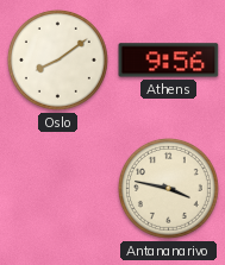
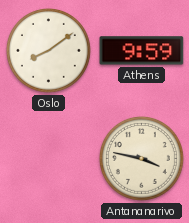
Athens: 9:56 -> 9:59 (142, 51)
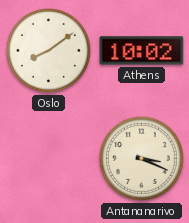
Athens: 9:59 -> 10:02 (142, 51)
Antananarivo: 3:47 -> 3:19 (141, 158)
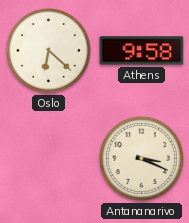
Oslo: 8:09 -> 6:22 (48, 50)
Athens: 10:02 -> 9:58 (142, 51)
